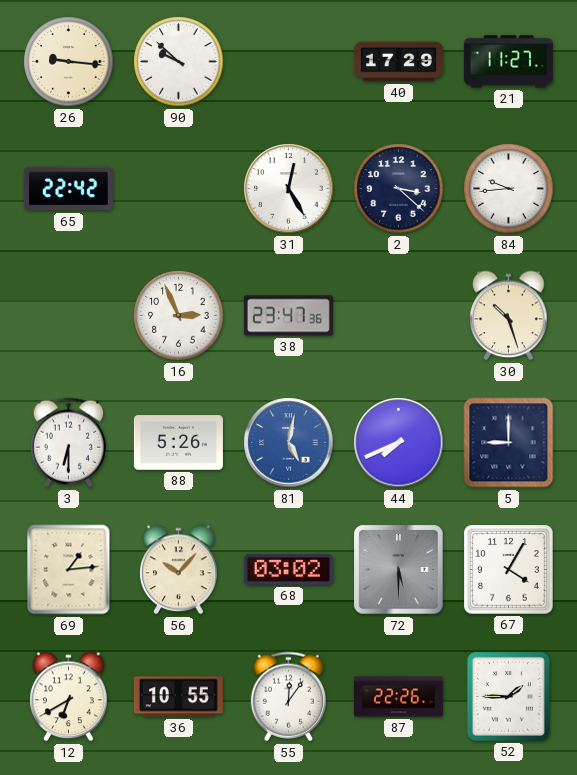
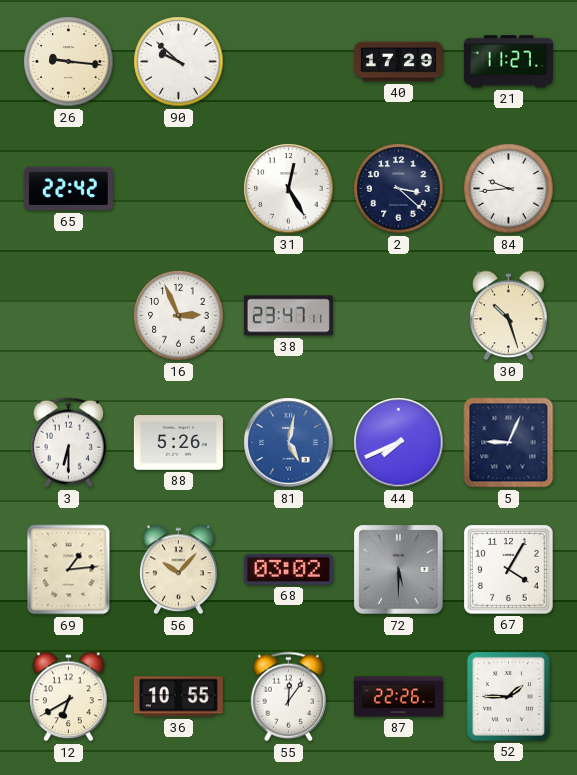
38: 23:47:36 -> 23:47:11 (288, 316)
5: 9:00 -> 9:04 (509, 443)
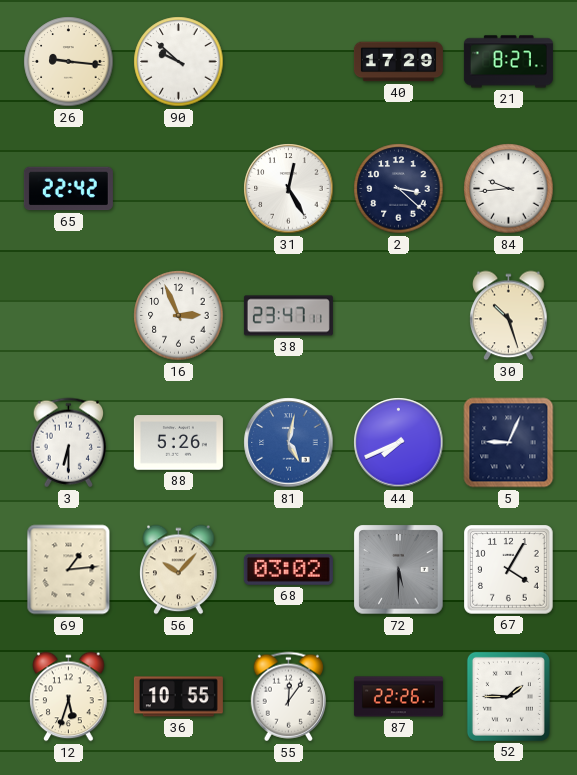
21: 11:27 -> 8:27 (508, 62)
12: 6:40 -> 5:33 (69, 697)
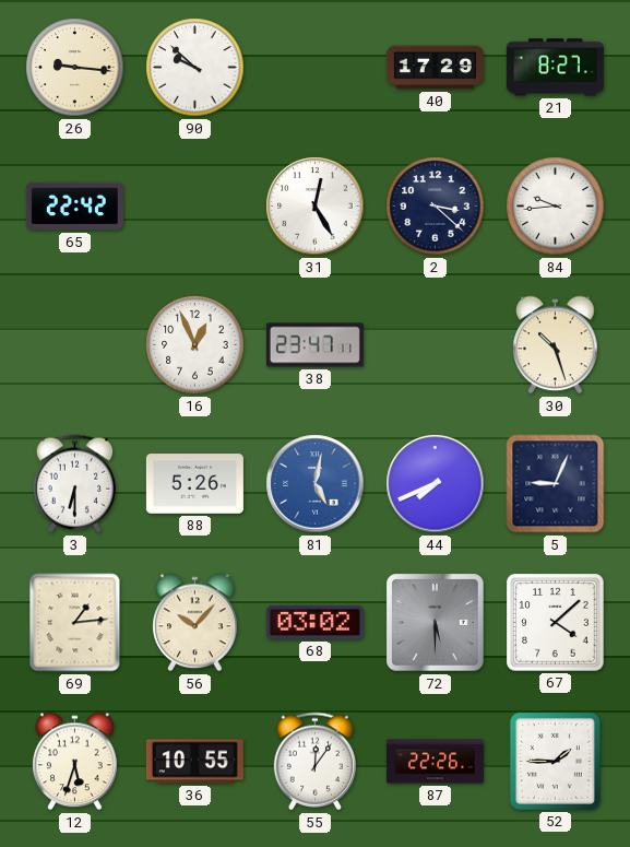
16: 2:56 -> 12:56 (195, 345)
67: 4:05 -> 4:08 (556, 623)
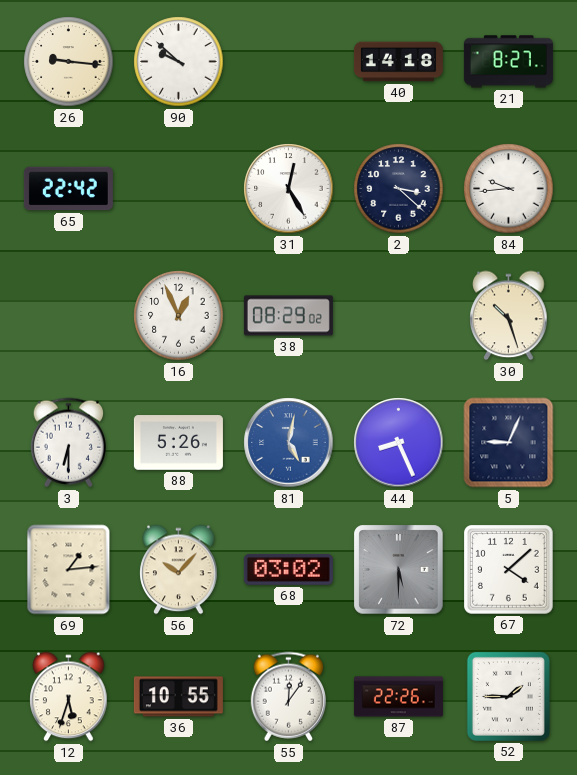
40: 17:29 -> 14:18 (398, 62)
38: 23:47 -> 08:29 (288, 316)
44: 7:41 -> 8:26 (399, 443)
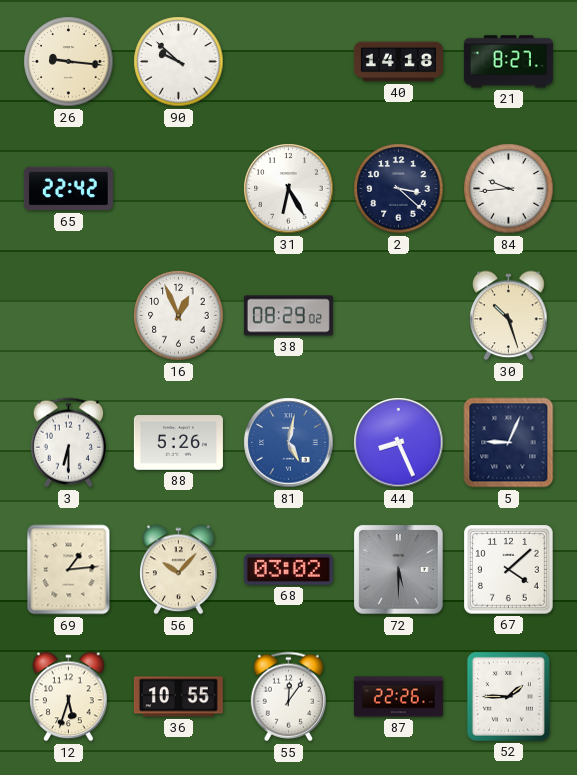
31: 12:25 -> 6:25 (289, 189)
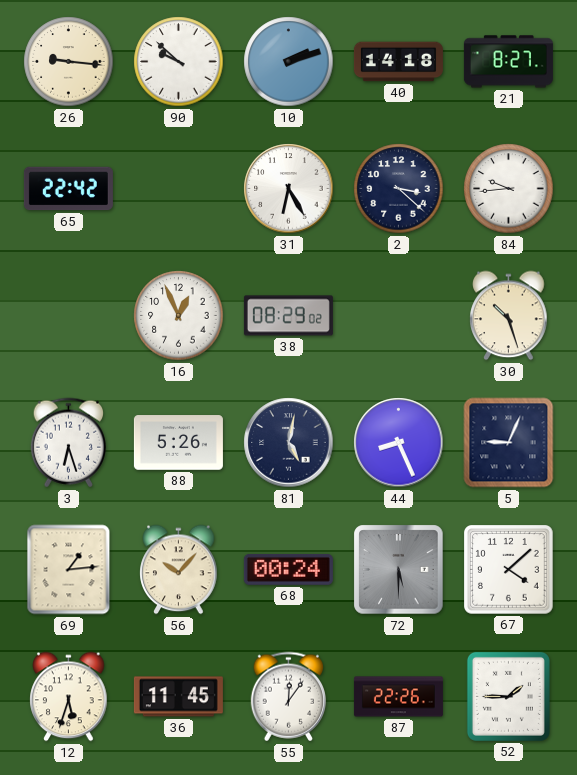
10: none -> 2:12 (289, 62)
3: 6:30 -> 6:27 (68, 443)
81 dial: blue -> navy (289, 443)
68: 03:02 -> 00:24 (288, 569)
36: 10:55 -> 11:45 (178, 697)
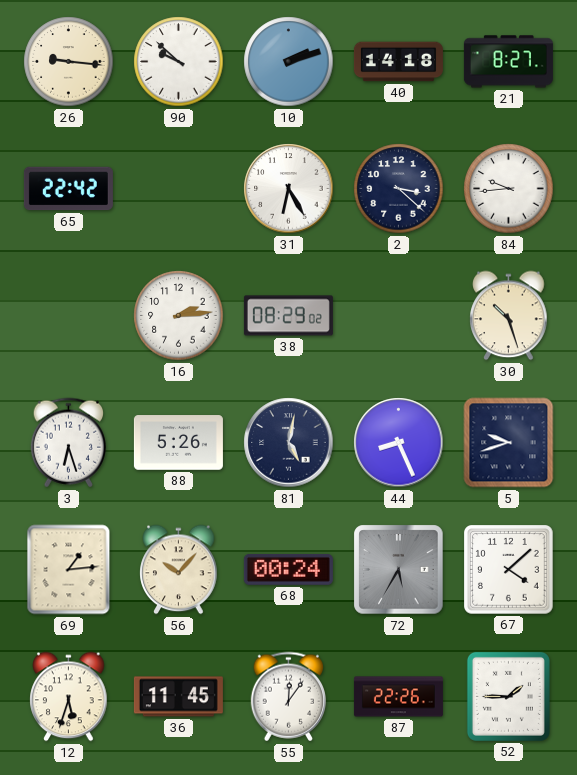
16: 12:56 -> 2:14 (179, 316)
5: 9:04 -> 9:42 (509, 443)
72: 5:30 -> 5:35 (399, 570)
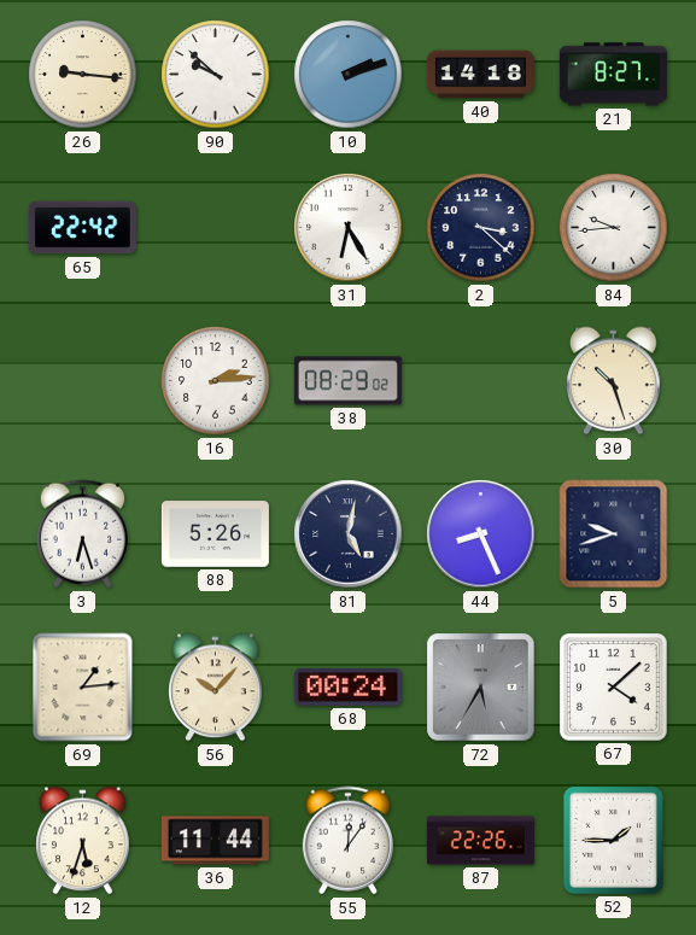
36: 11:45 -> 11:44 (215, 841)
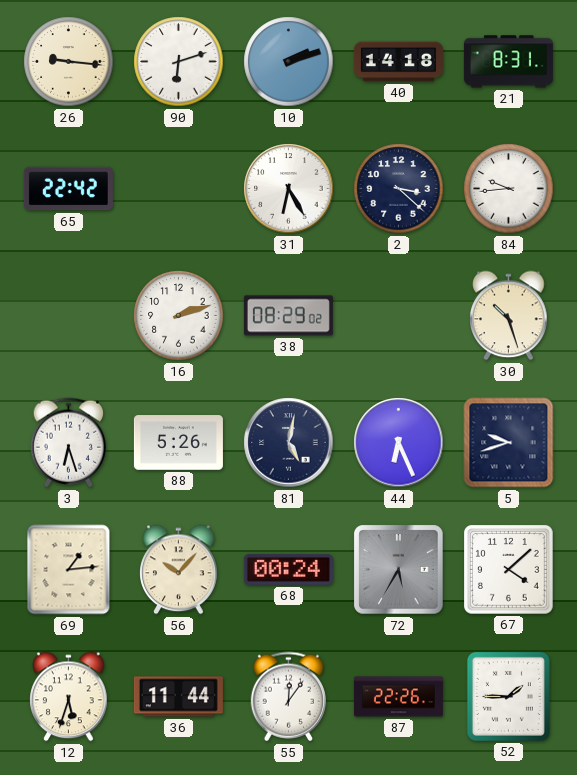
90: 9:52 -> 6:12 (179, 62)
21: 8:27 -> 8:31 (508, 62)
16: 2:14 -> 2:12 (179, 316)
44: 8:26 -> 6:26 (399, 443)
